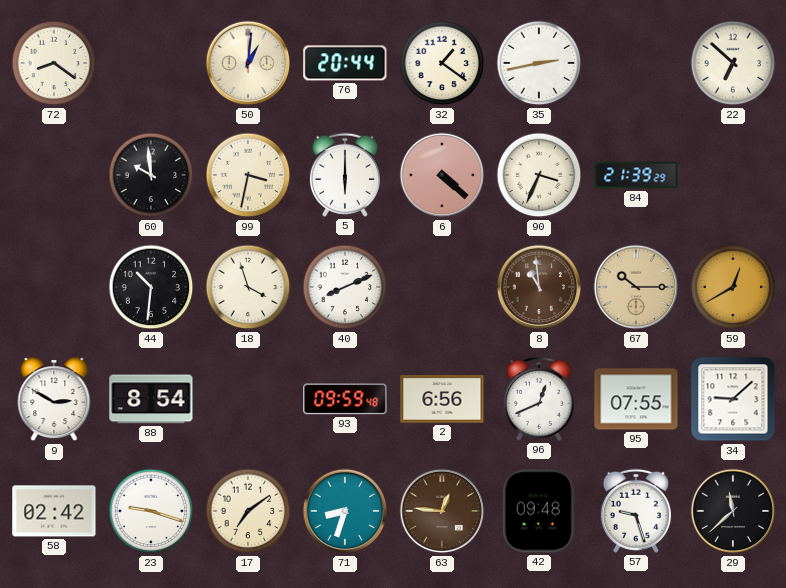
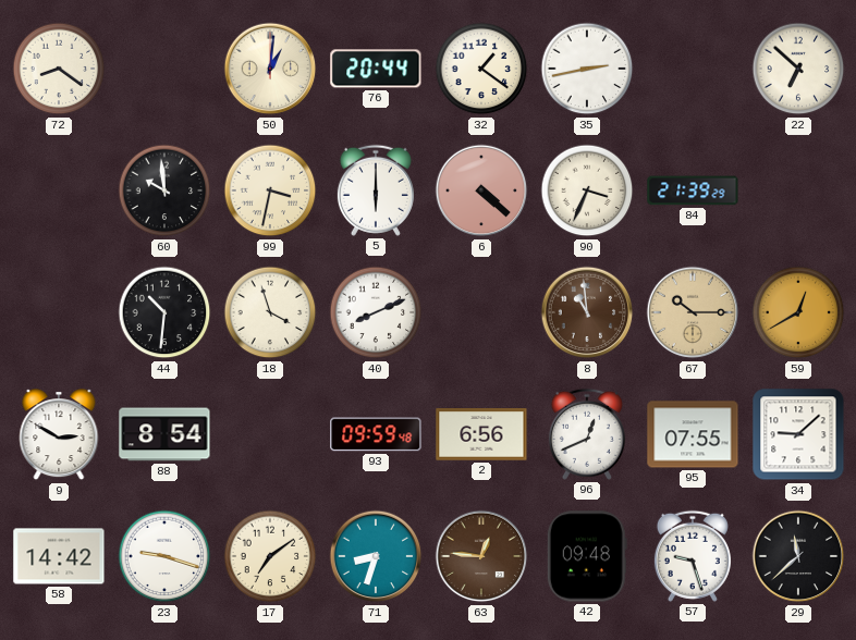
58: 02:42 -> 14:42 (59, 556)
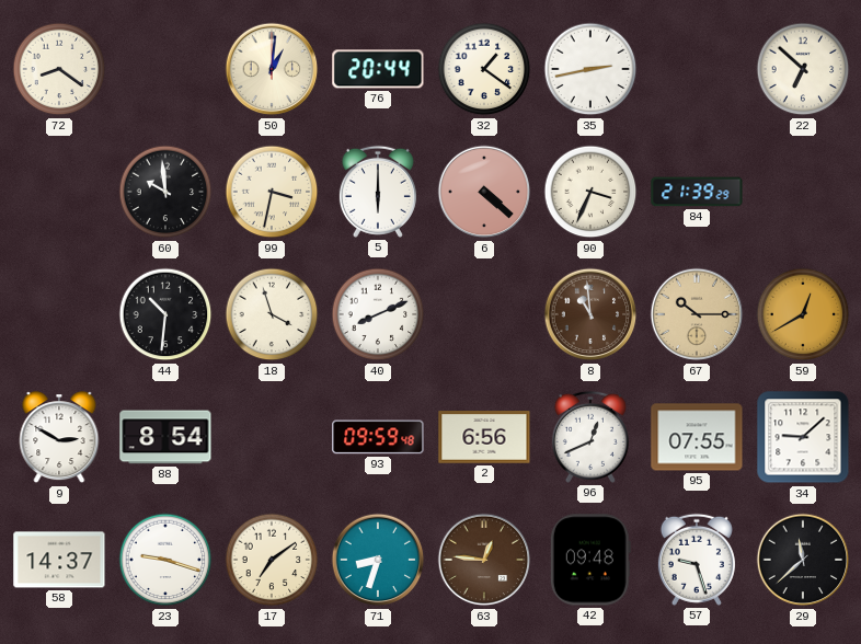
58: 14:42 -> 14:37 (59, 560)
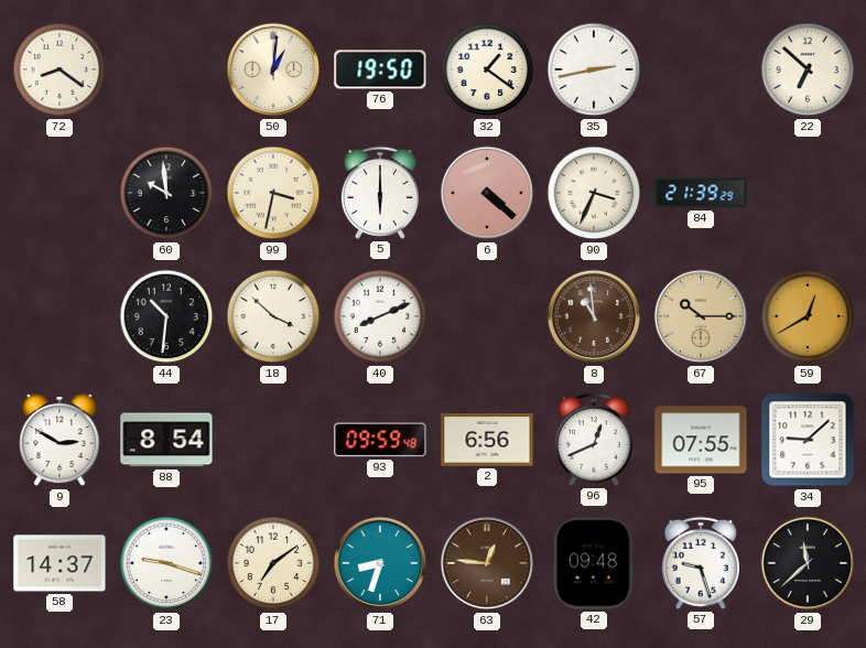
76: 20:44 -> 19:50 (380, 69)
18: 3:57 -> 3:52 (273, 316)
